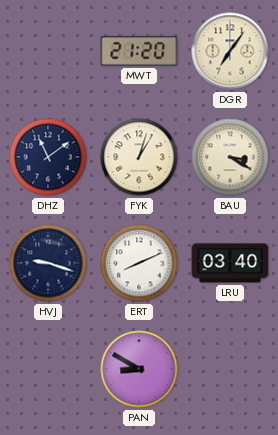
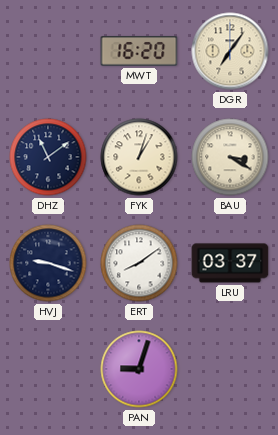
MWT: 21:20 -> 16:20 (139, 52)
ERT: 8:11 -> 8:09 (139, 263)
LRU: 03:40 -> 03:37 (230, 263)
PAN: 8:50 -> 9:03 (139, 369)
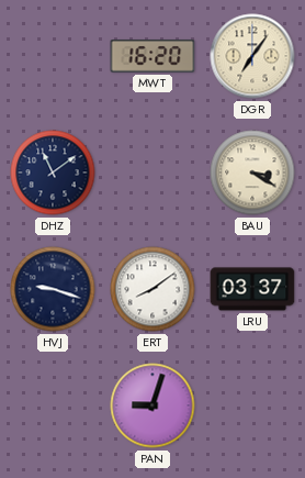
FYK: 1:03 -> none (139, 157)
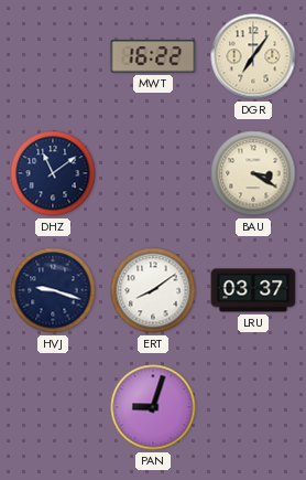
MWT: 16:20 -> 16:22 (153, 57)
